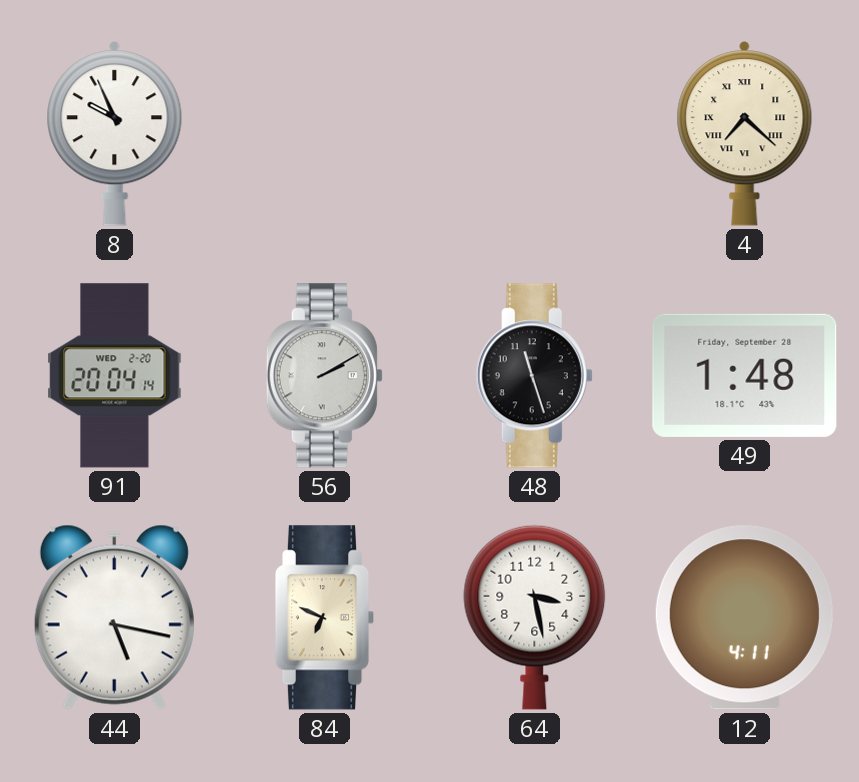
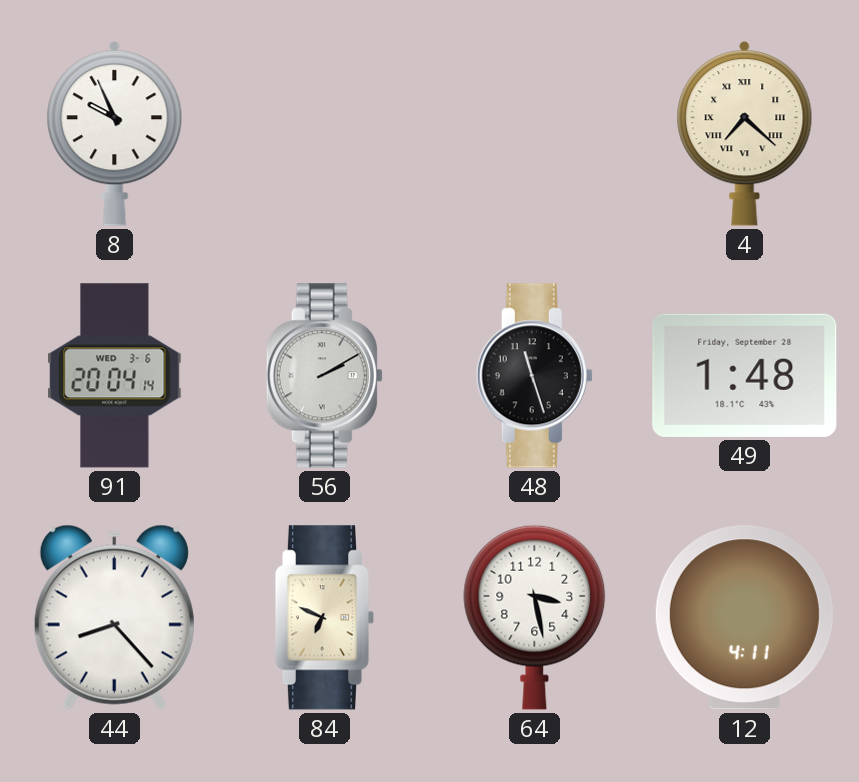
91 date: WED 2-20 -> WED 3-6 (115, 376)
44: 5:17 -> 8:23 (114, 617)
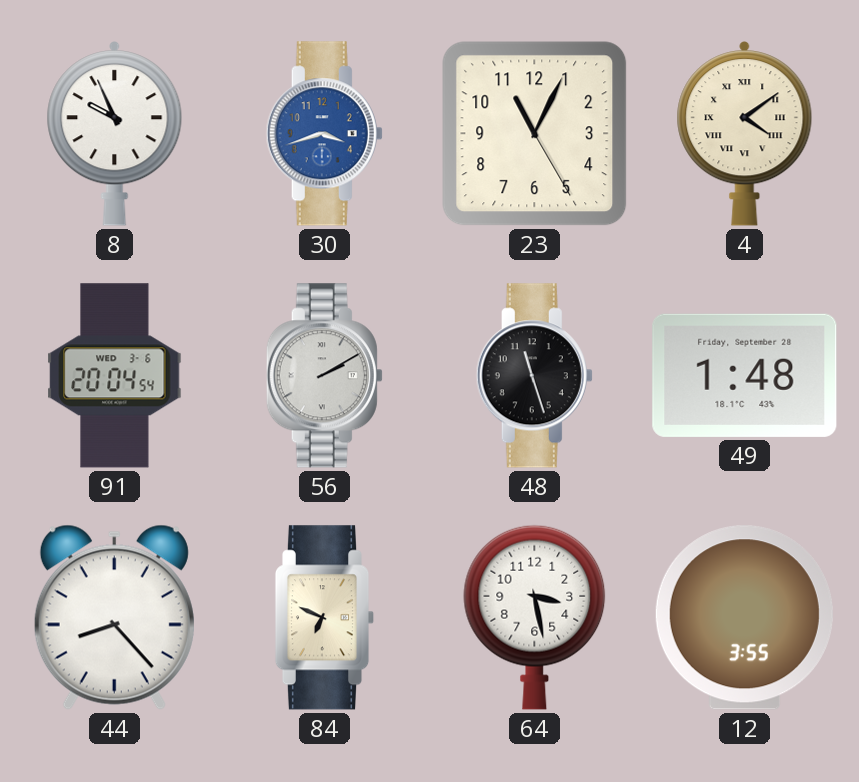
30: none -> 3:42 (324, 134)
23: none -> 11:04 (535, 134)
4: 7:22 -> 4:09 (745, 134)
91: 20:04:14 -> 20:04:54 (115, 376)
12: 4:11 -> 3:55 (744, 618)
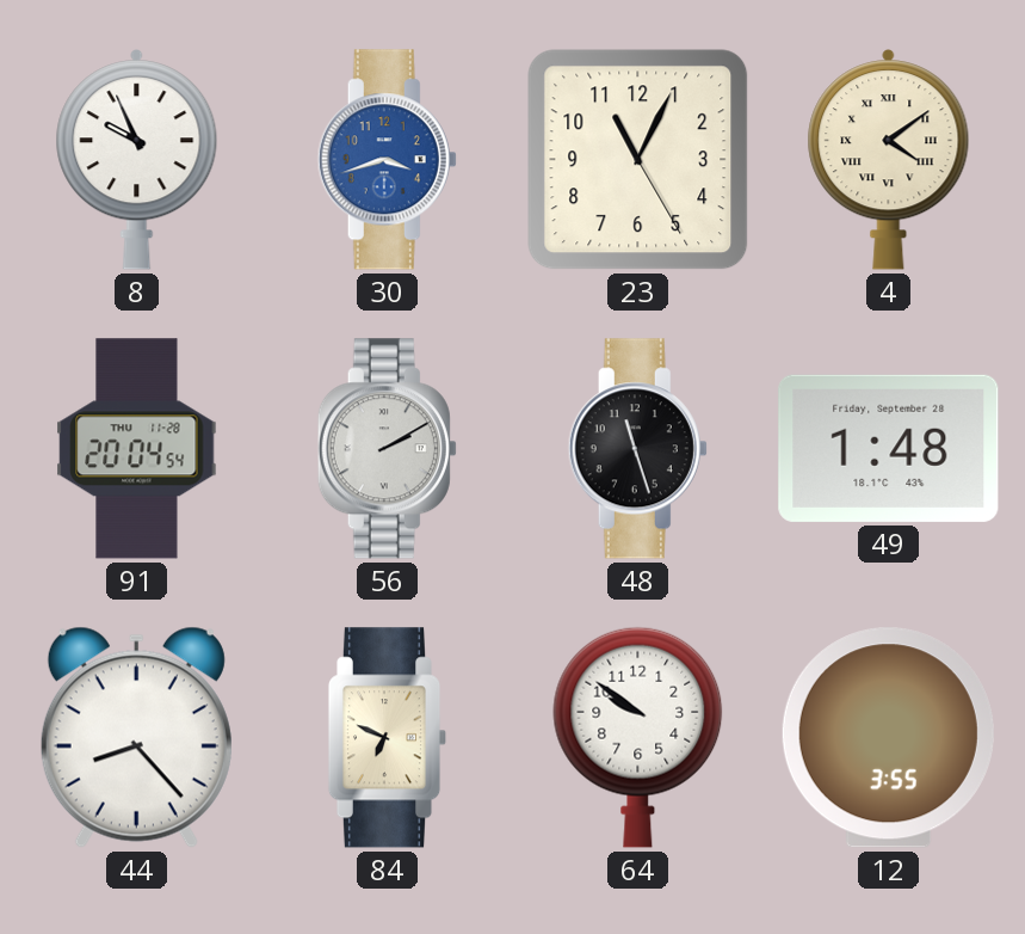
91 date: WED 3-6 -> THU 11-28 (137, 449)
64: 3:28 -> 9:51 (638, 737)
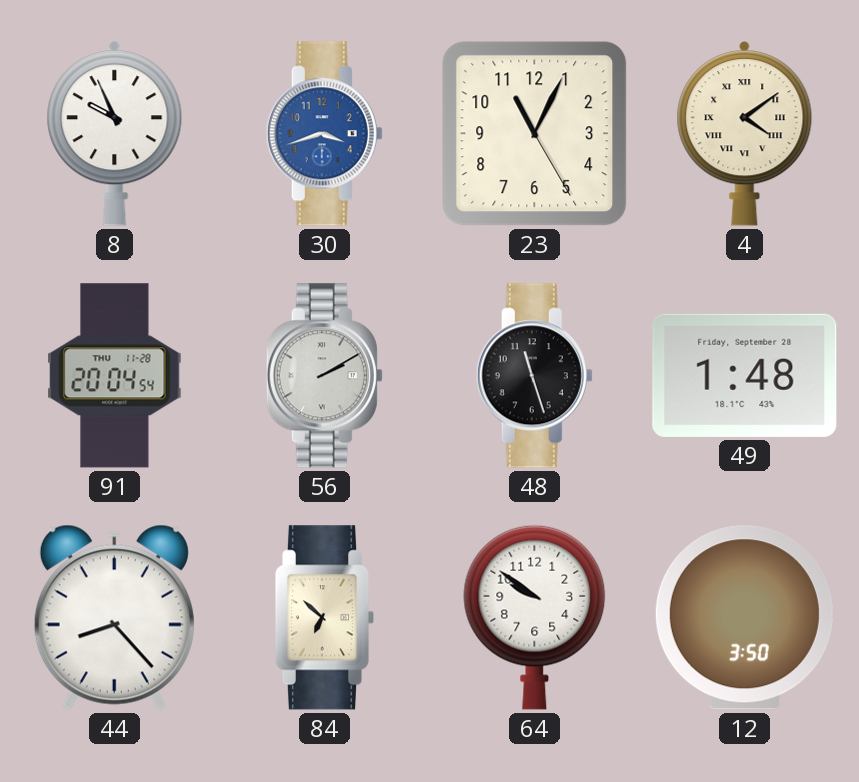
84: 6:49 -> 6:52 (325, 618)
12: 3:55 -> 3:50 (744, 618)
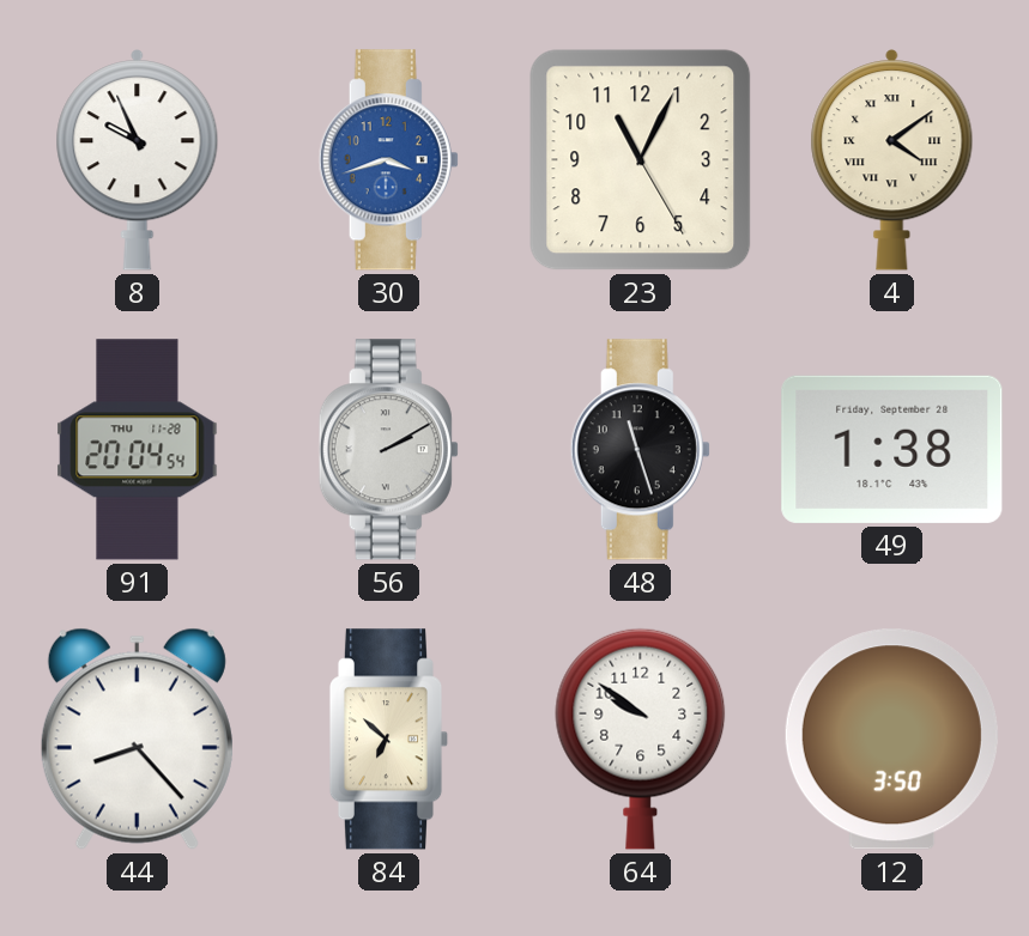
49: 1:48 -> 1:38 (892, 449)
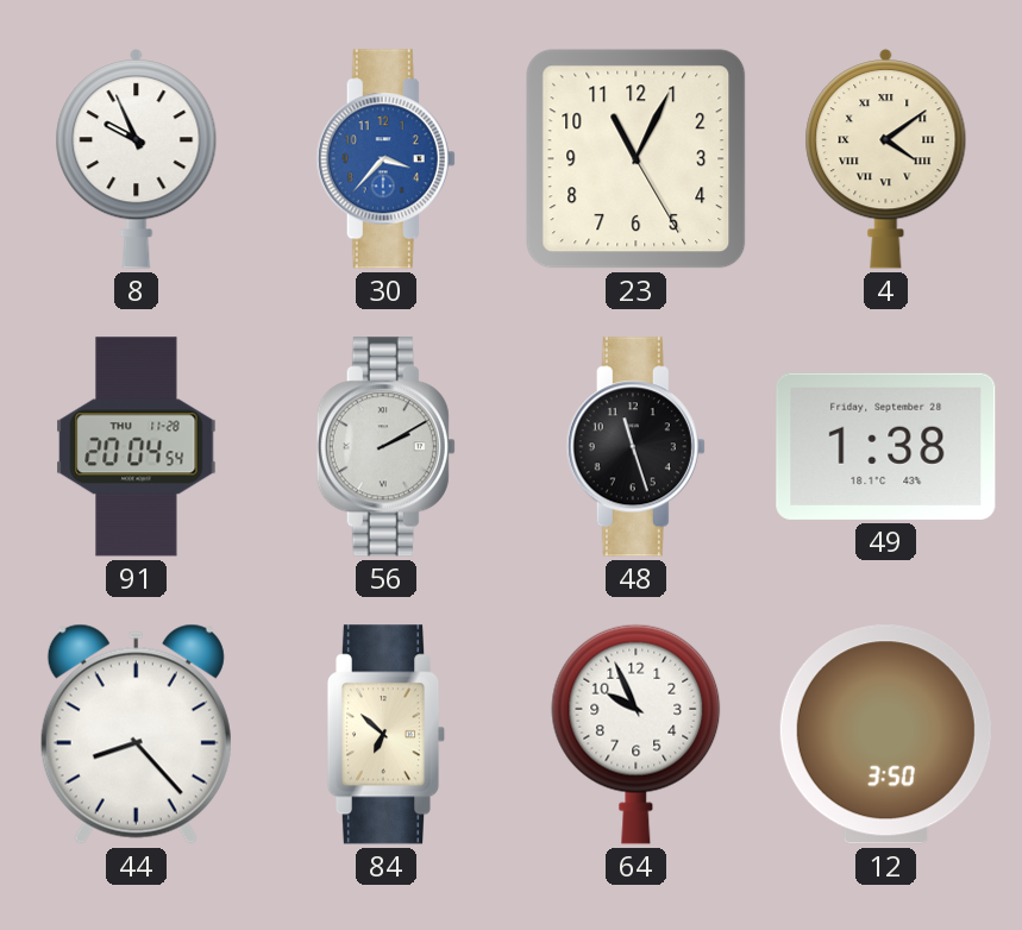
30: 3:42 -> 3:37 (385, 159)
64: 9:51 -> 9:56 (637, 734)
